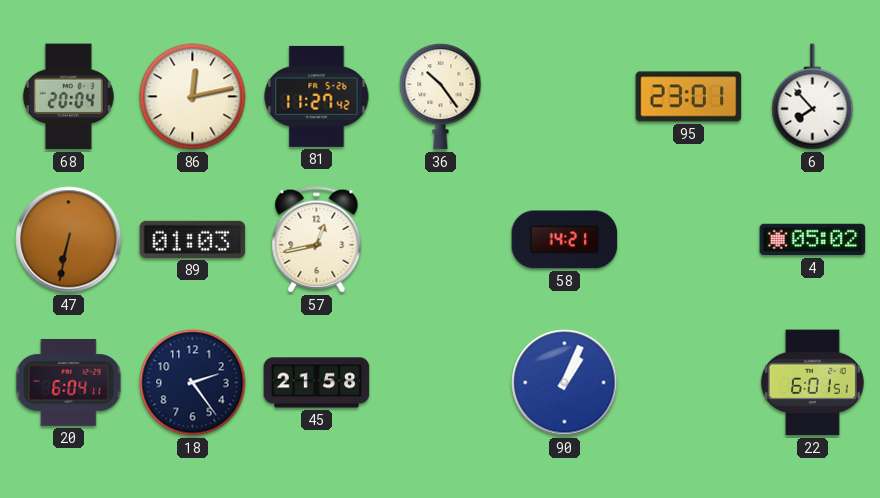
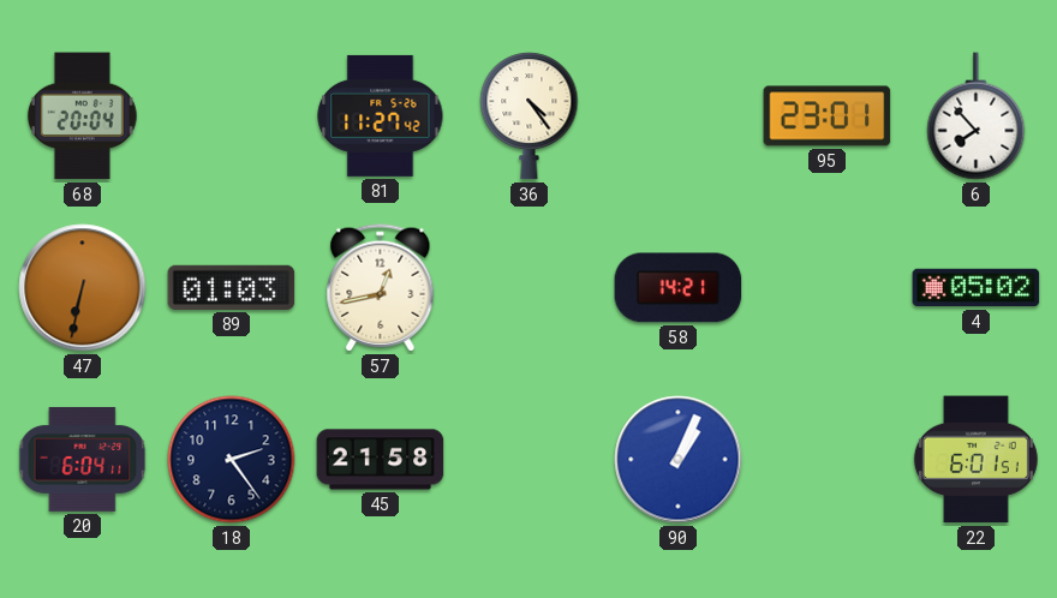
86: 12:13 -> none (193, 97)
36: 10:24 -> 4:24 (530, 116)
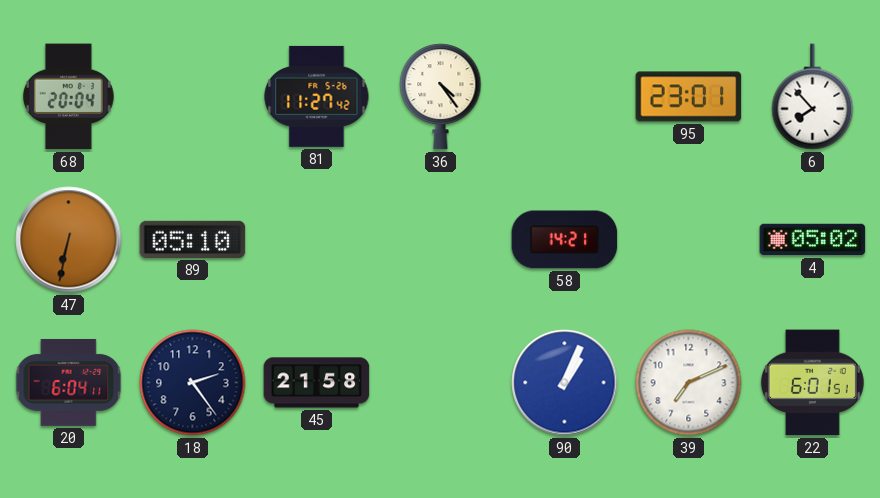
89: 01:03 -> 05:10 (193, 239)
57: 12:43 -> none (381, 288)
39: none -> 7:11 (689, 383)
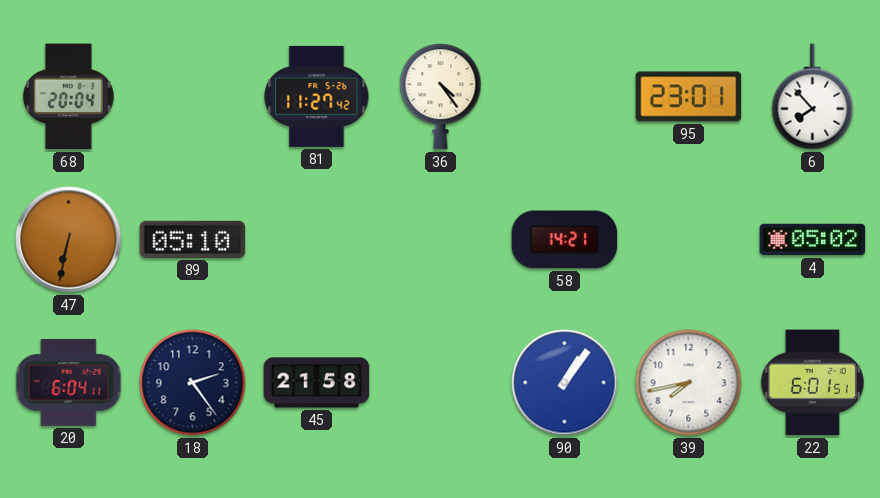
90: 1:04 -> 1:06 (565, 383)
39: 7:11 -> 7:43 (689, 383)
